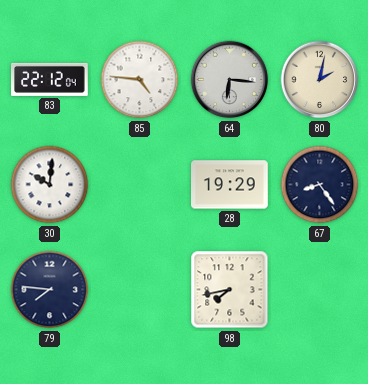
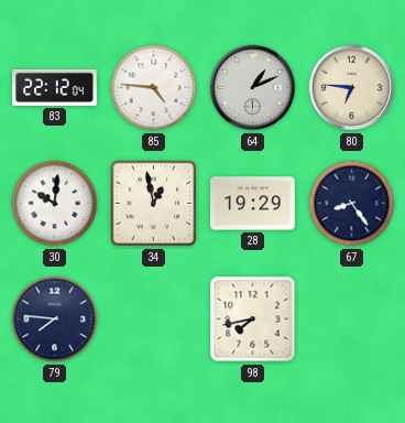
64: 6:16 -> 1:11 (253, 88)
80: 2:02 -> 6:46 (352, 88)
34: none -> 12:58 (154, 204)
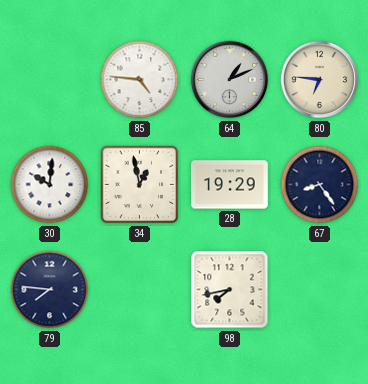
83: 22:12 -> none (55, 87)
